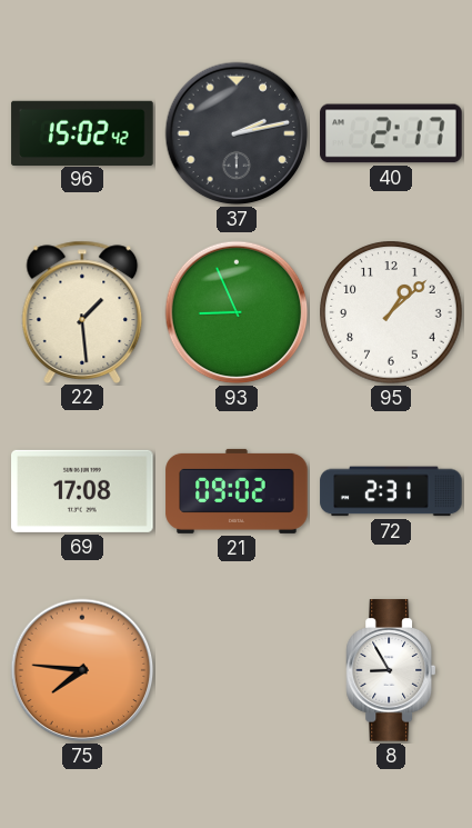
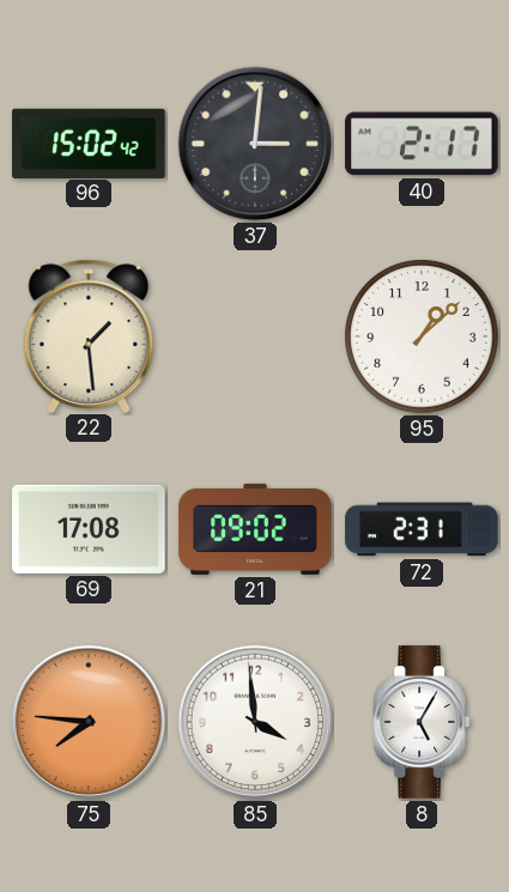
37: 2:13 -> 3:01 (255, 144)
93: 8:56 -> none (237, 312)
85: none -> 3:59 (255, 722)
8: 8:55 -> 5:05 (420, 722)
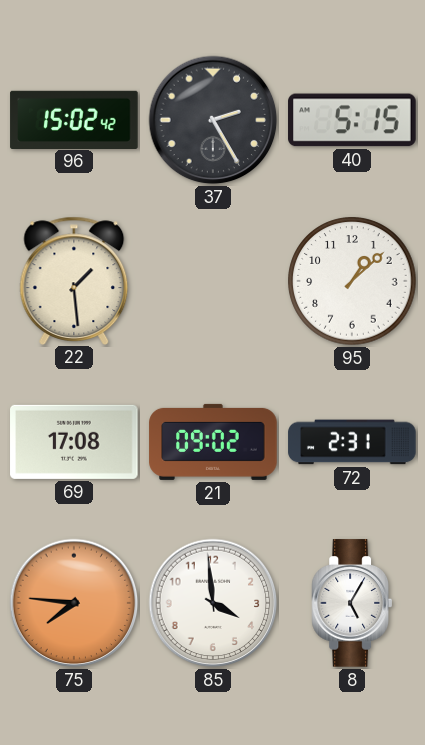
37: 3:01 -> 2:25 (213, 120)
40: 2:17 -> 5:15 (352, 120)
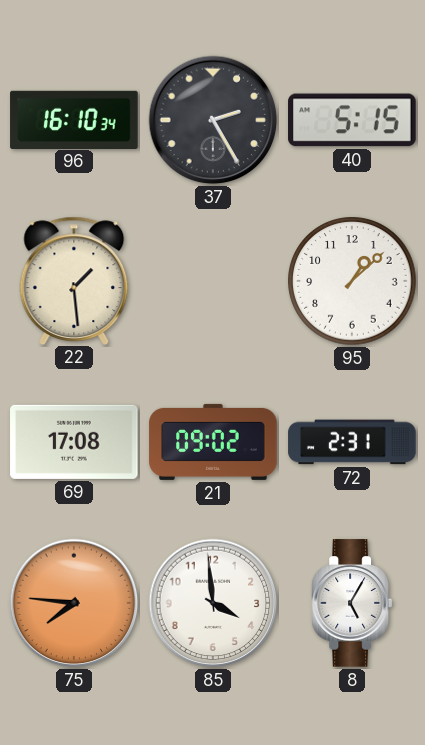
96: 15:02 -> 16:10 (74, 119)
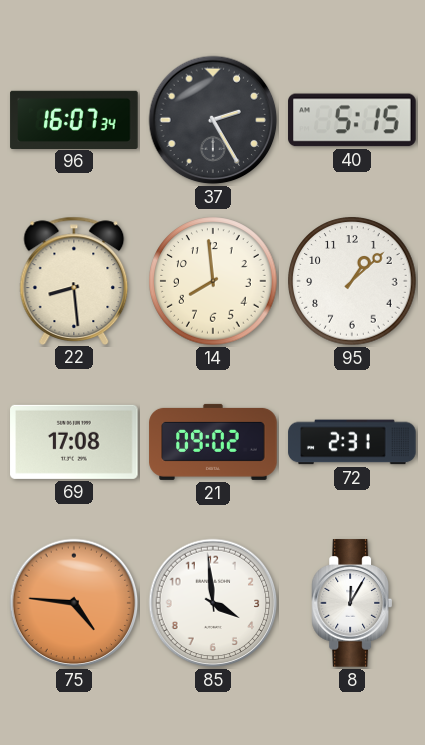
96: 16:10 -> 16:07 (74, 119)
22: 1:29 -> 8:29 (74, 280)
14: none -> 7:59 (213, 281)
75: 7:46 -> 4:46 (74, 603)
8: 5:05 -> 12:05 (351, 603)
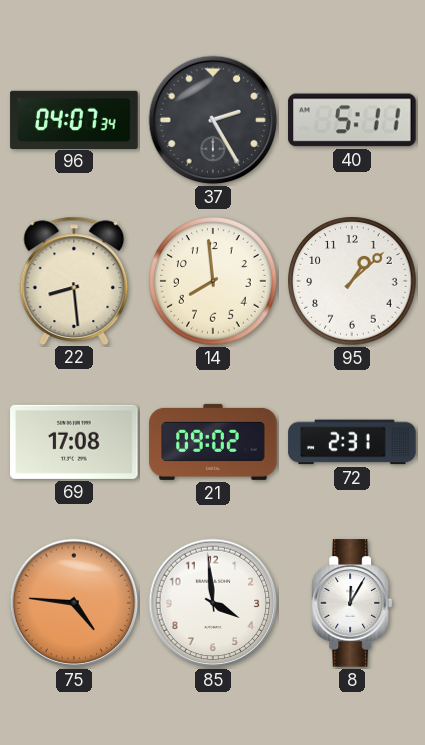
96: 16:07 -> 04:07 (74, 119)
40: 5:15 -> 5:11 (352, 120)
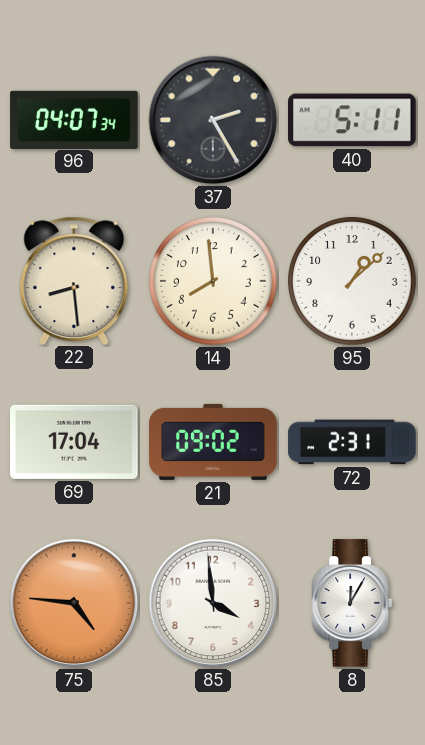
69: 17:08 -> 17:04 (74, 442)
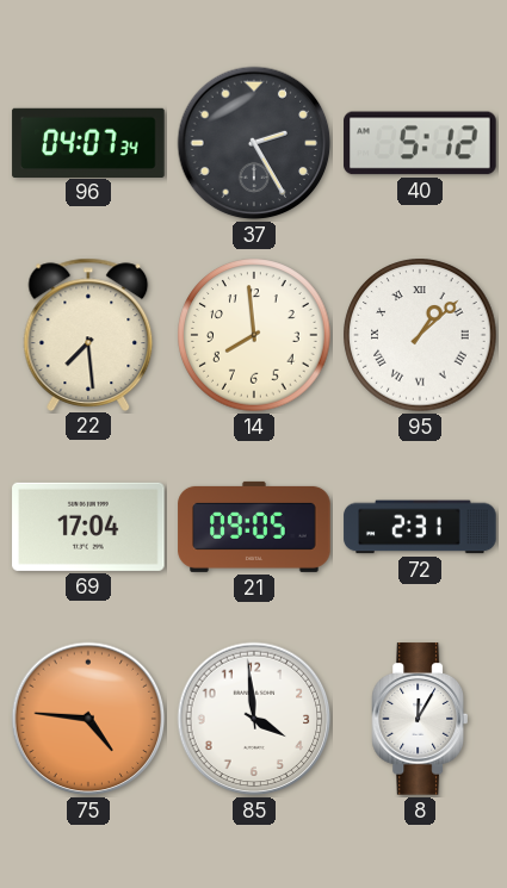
40: 5:11 -> 5:12 (420, 143)
22: 8:29 -> 7:29 (88, 334)
95 numerals: Arabic -> Roman (420, 335)
21: 09:02 -> 09:05 (254, 527)
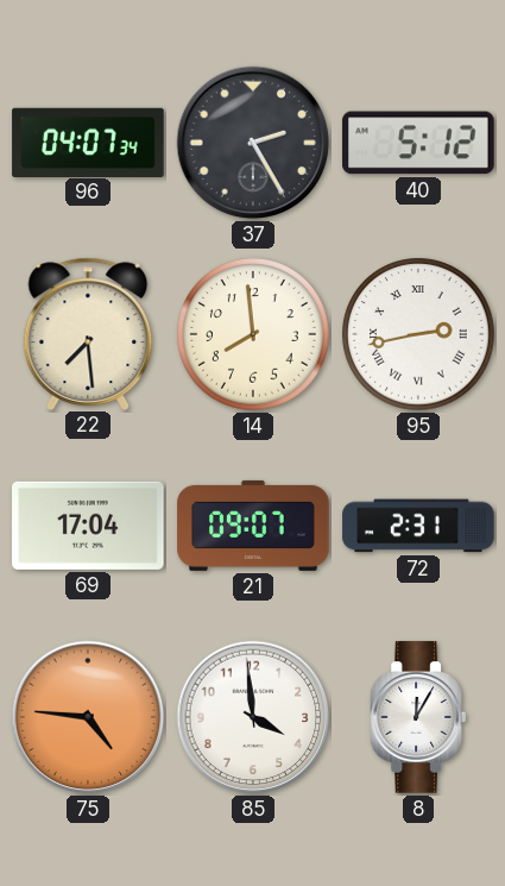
95: 1:08 -> 2:43 (418, 334)
21: 09:05 -> 09:07 (253, 526)
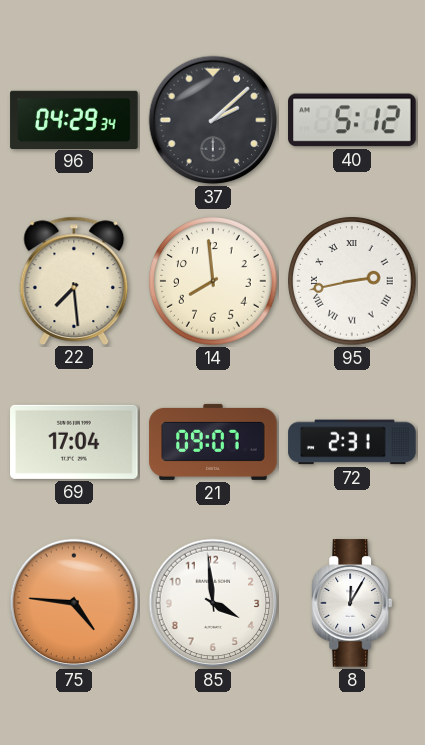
96: 04:07 -> 04:29 (74, 119)
37: 2:25 -> 2:08 (213, 120)
